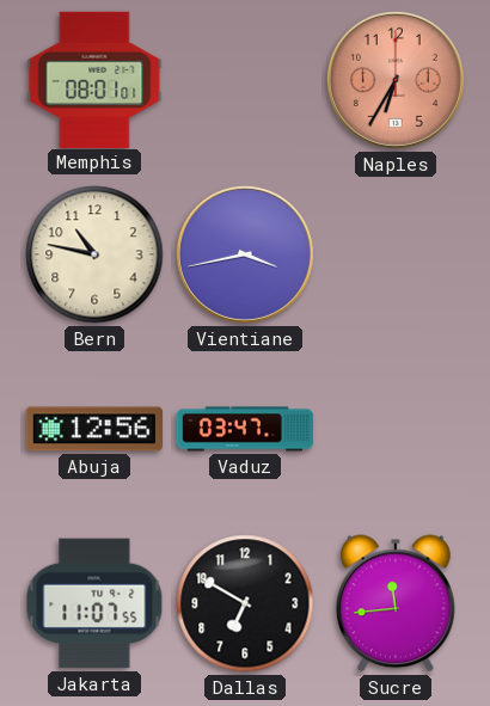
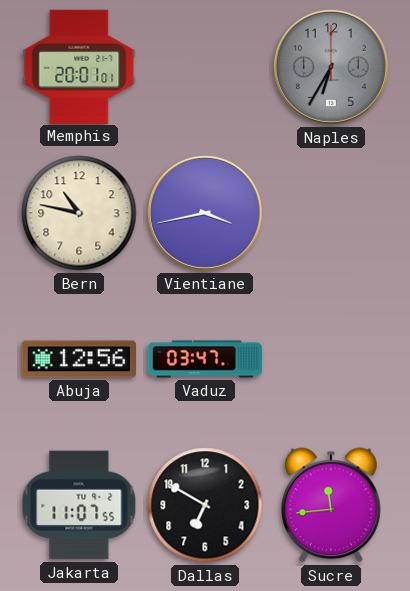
Memphis: 08:01 -> 20:01 (79, 66)
Naples dial: salmon -> grey (331, 67)
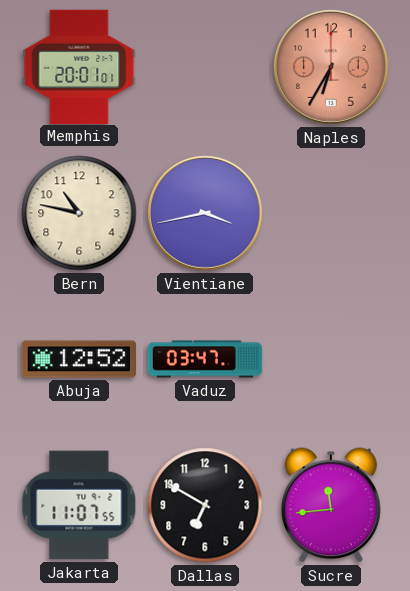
Naples dial: grey -> salmon (331, 67)
Abuja: 12:56 -> 12:52 (78, 359)
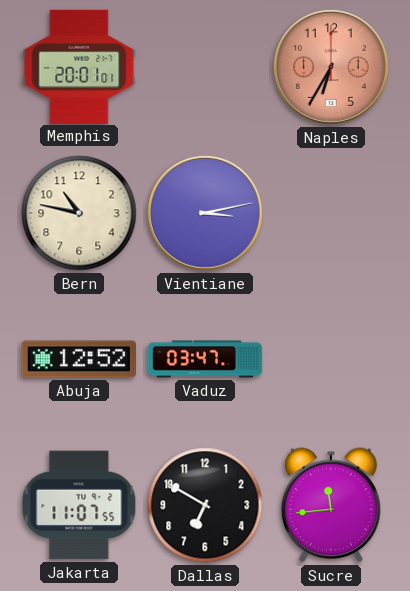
Vientiane: 3:43 -> 3:13 (205, 213)
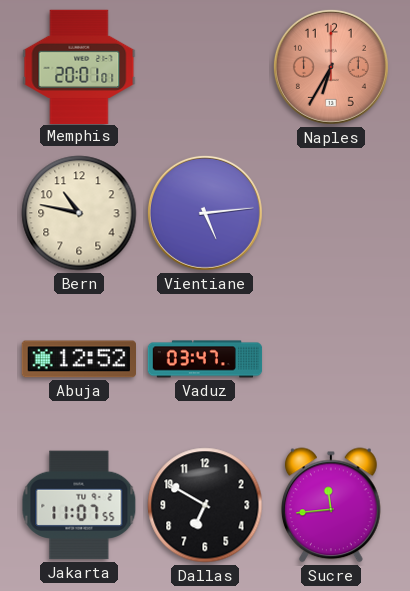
Vientiane: 3:13 -> 5:14 (205, 213)
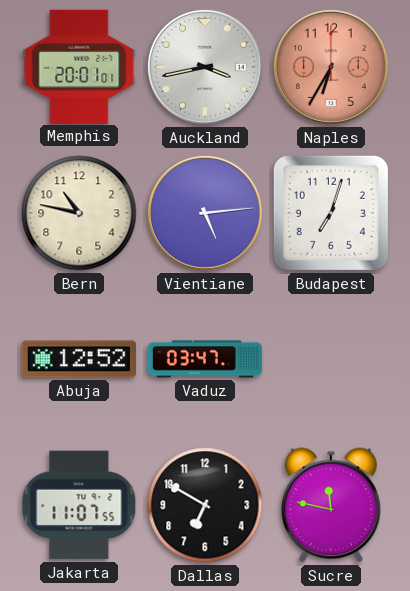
Auckland: none -> 3:43 (205, 67)
Budapest: none -> 7:03 (331, 213)
Sucre: 11:44 -> 11:47 (332, 505)
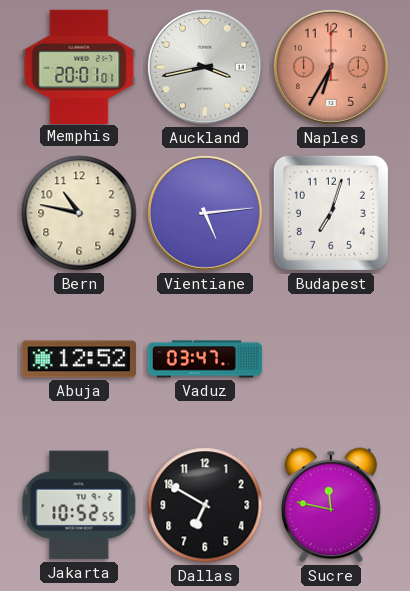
Jakarta: 11:07 -> 10:52 (79, 505)
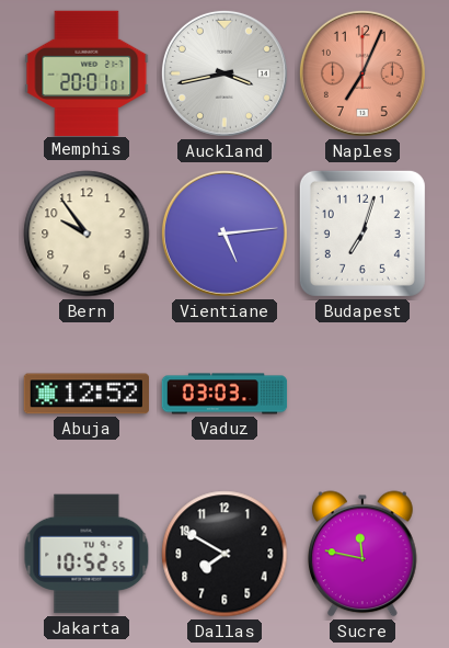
Naples: 6:35 -> 7:04 (362, 73)
Bern: 10:47 -> 9:54 (87, 234)
Vaduz: 03:47 -> 03:03 (225, 394)
Dallas: 6:50 -> 7:50 (225, 554)
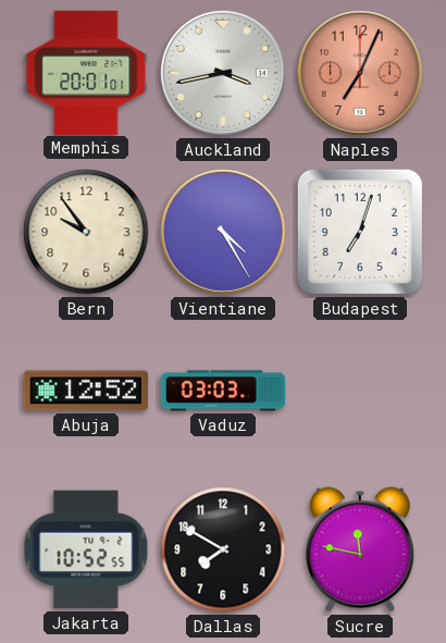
Vientiane: 5:14 -> 4:25 (223, 232)
